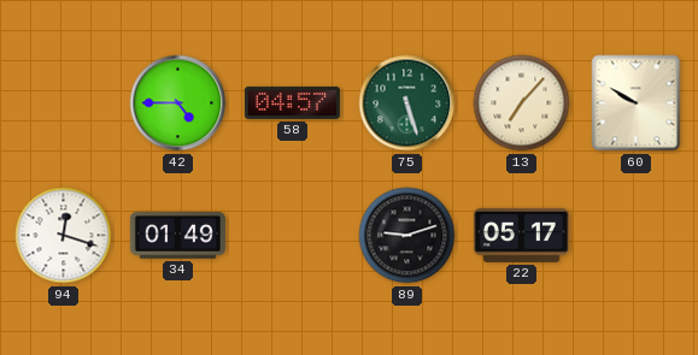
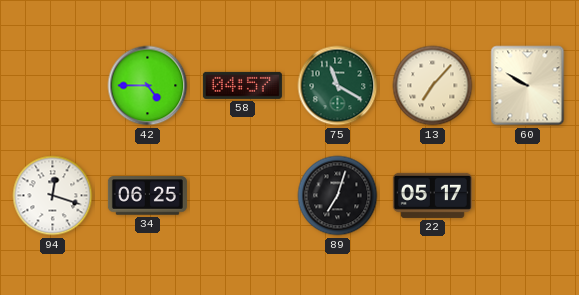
75: 5:27 -> 11:20 (338, 86)
34: 01:49 -> 06:25 (147, 196)
89: 9:12 -> 7:03 (338, 196)
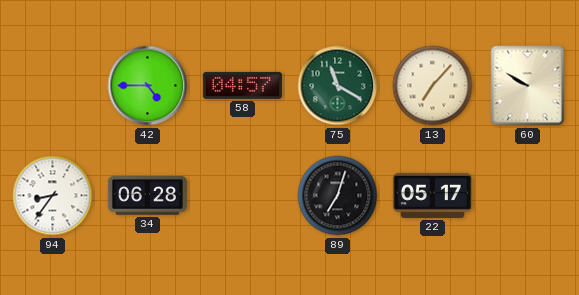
94: 12:18 -> 8:36 (53, 196)
34: 06:25 -> 06:28 (147, 196)
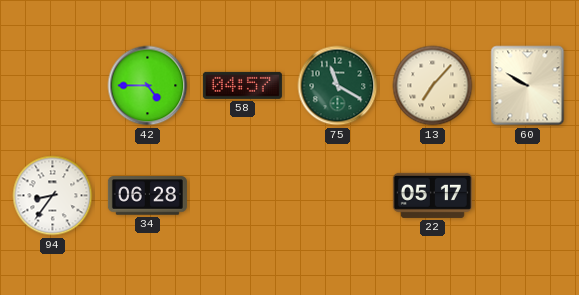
89: 7:03 -> none (338, 196)
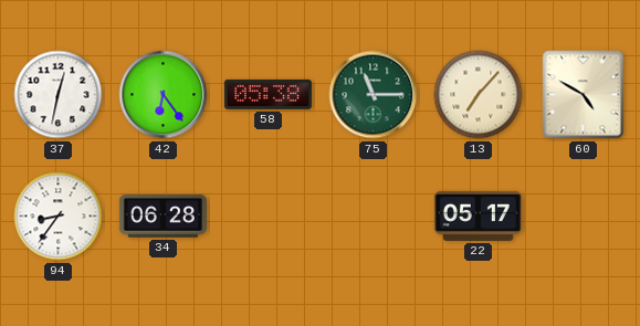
37: none -> 12:32 (59, 95)
42: 4:45 -> 6:24 (164, 95)
58: 04:57 -> 05:38 (267, 94)
75: 11:20 -> 11:15 (374, 95)
60: 9:50 -> 4:50 (584, 95)
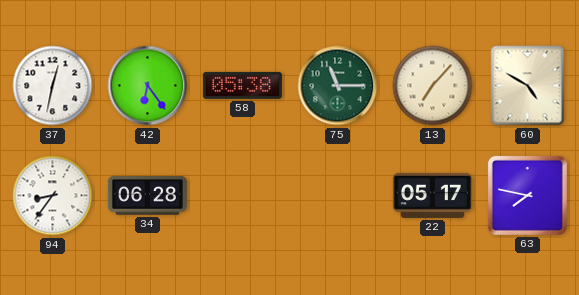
63: none -> 7:47 (527, 195)
